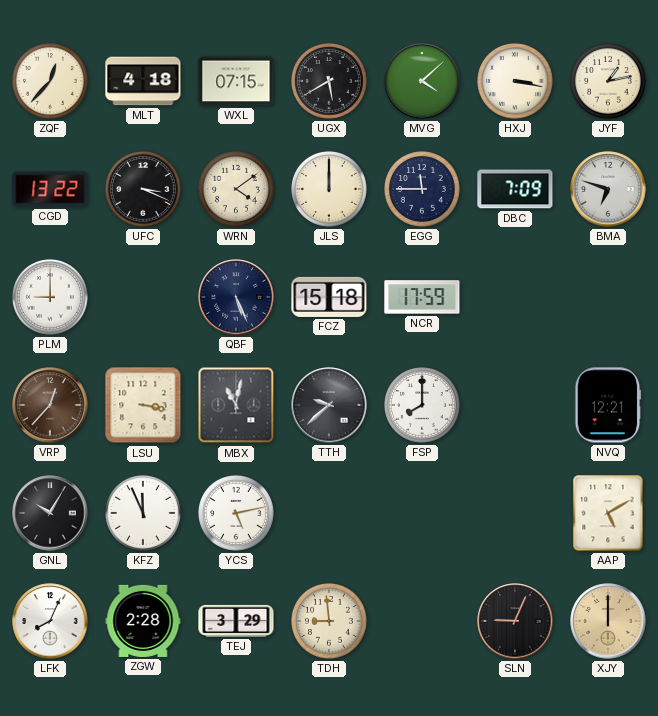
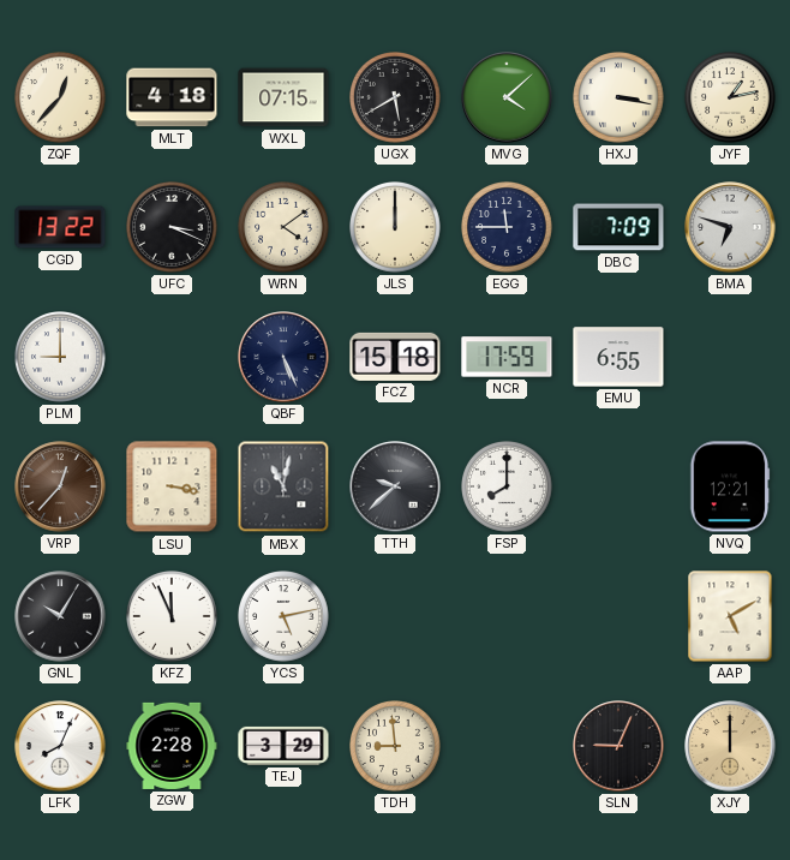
EMU: none -> 6:55 (618, 357)
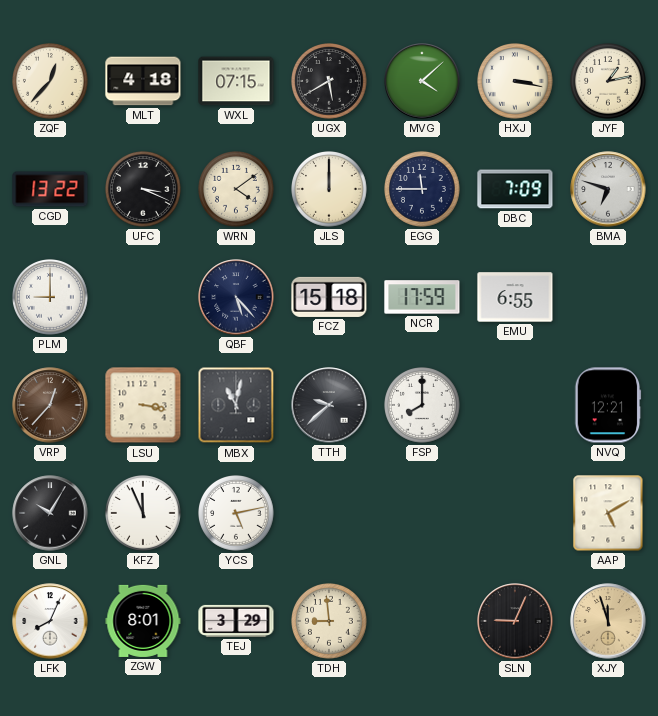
QBF: 5:26 -> 5:23 (236, 297)
ZGW: 2:28 -> 8:01 (143, 621)
XJY: 12:00 -> 11:57 (608, 621)
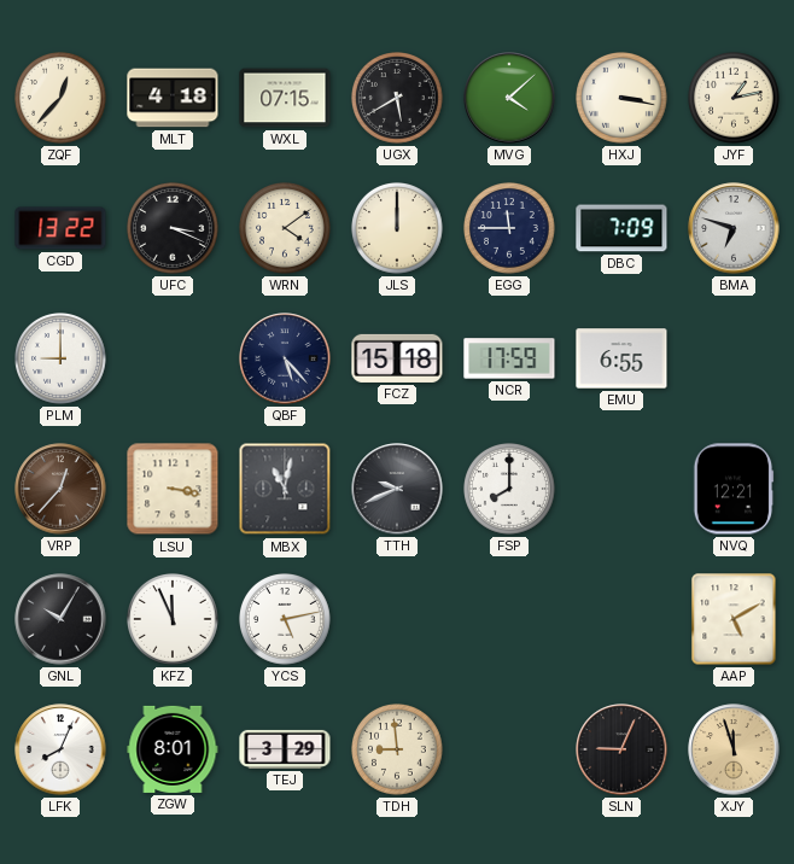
TTH: 9:38 -> 9:41 (397, 489)
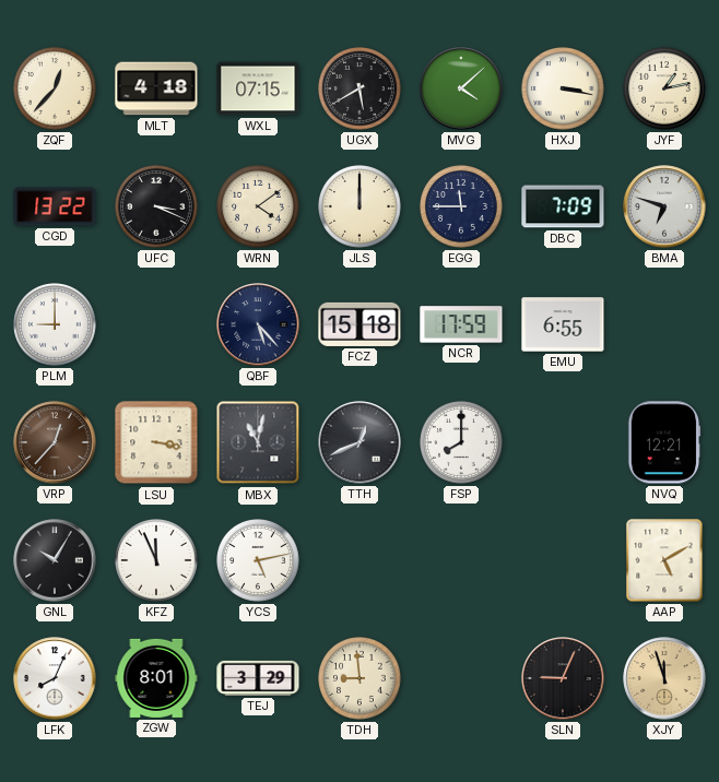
TTH: 9:41 -> 12:41 (360, 442)
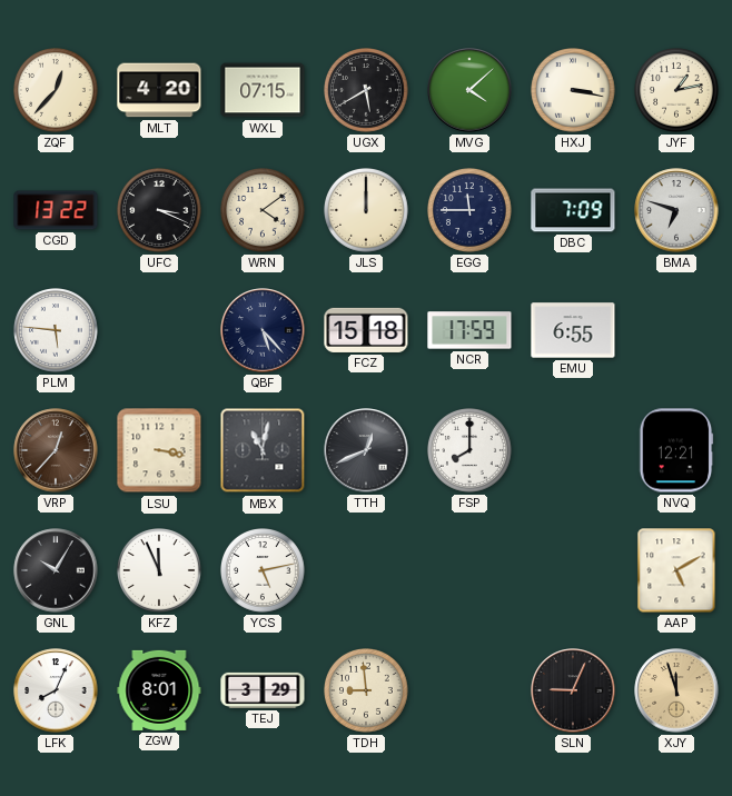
MLT: 4:18 -> 4:20 (159, 90)
PLM: 9:00 -> 5:46 (57, 331)
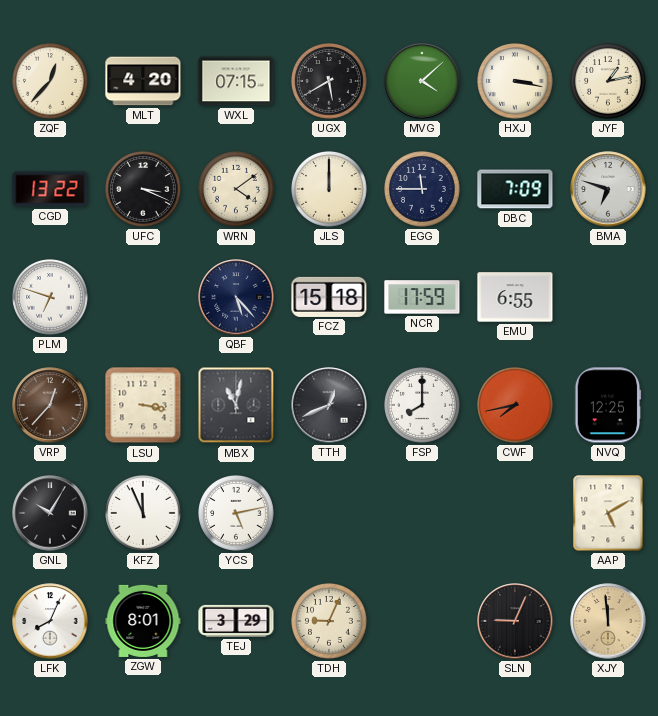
PLM: 5:46 -> 6:48 (51, 298)
CWF: none -> 7:43 (516, 406)
NVQ: 12:21 -> 12:25 (608, 405)
TDH: 8:59 -> 9:04 (330, 622)
XJY: 11:57 -> 11:59 (608, 621)
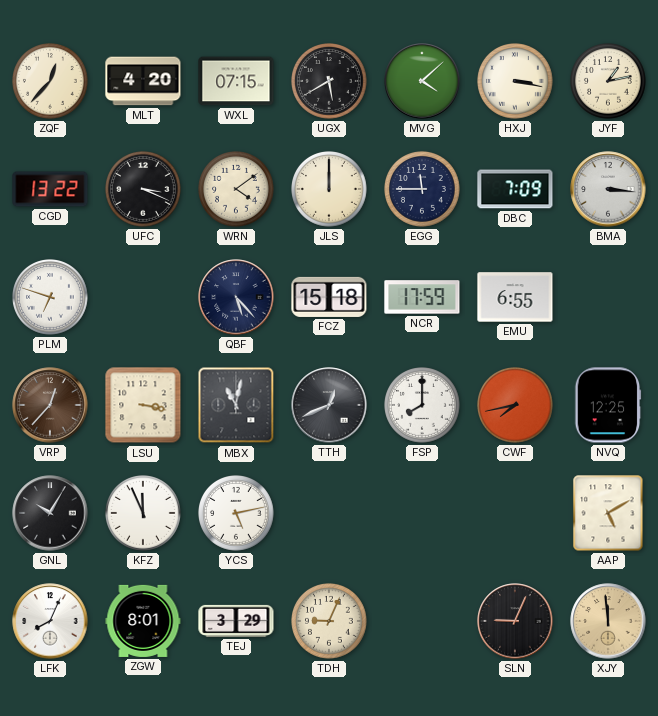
BMA: 6:48 -> 3:16 (608, 189)
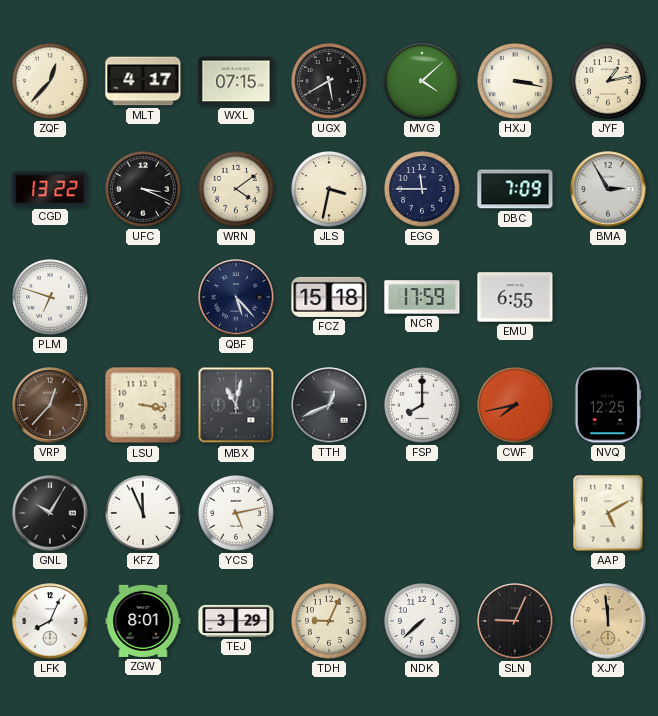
MLT: 4:20 -> 4:17 (143, 81)
JLS: 12:00 -> 3:32 (330, 190)
BMA: 3:16 -> 2:55 (608, 189)
NDK: none -> 7:38 (423, 622)
